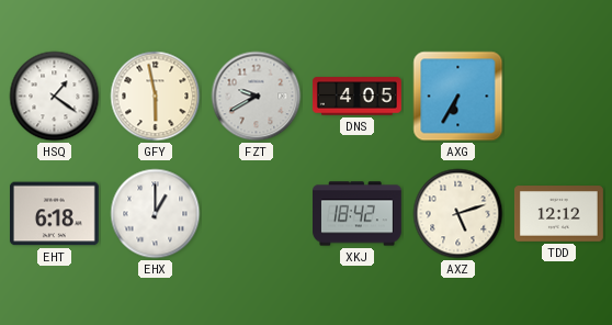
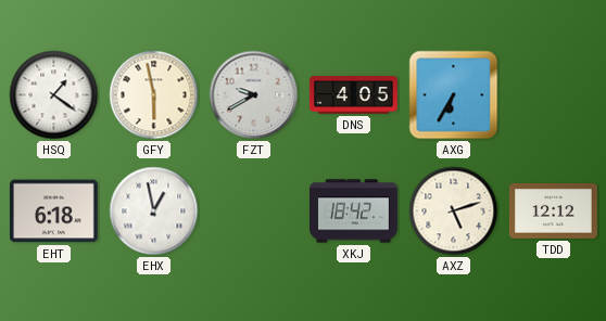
EHX: 1:00 -> 12:58 (154, 211)
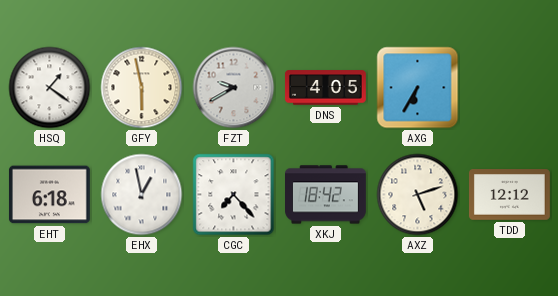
CGC: none -> 7:23 (234, 195)
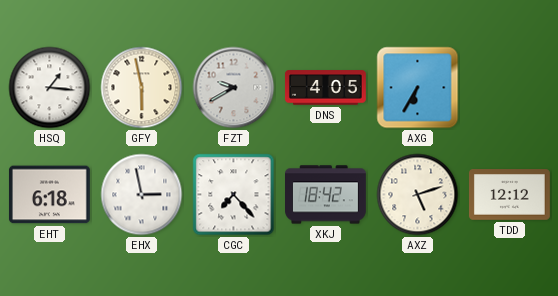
HSQ: 1:21 -> 1:16 (50, 88)
EHX: 12:58 -> 2:58 (142, 195)
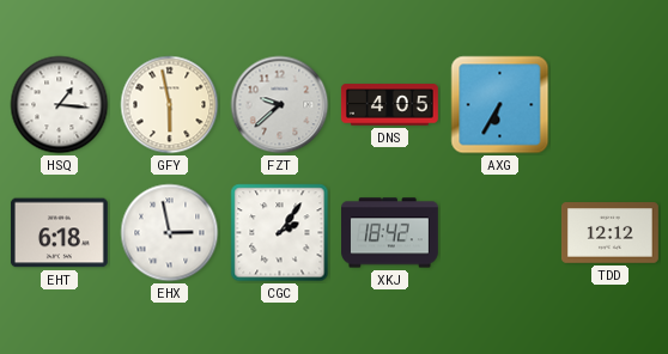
FZT: 9:40 -> 9:38 (280, 105)
CGC: 7:23 -> 2:06 (280, 233)
AXZ: 5:12 -> none (418, 195)
